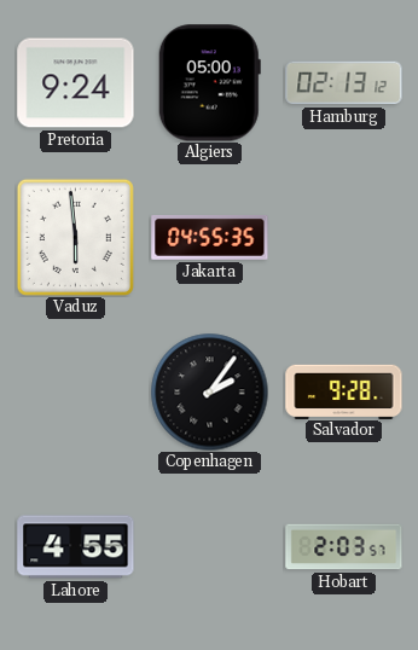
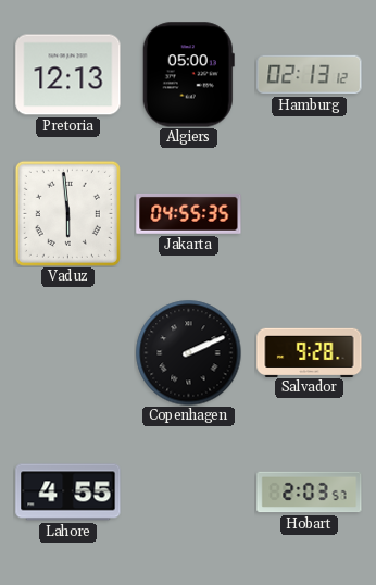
Pretoria: 9:24 -> 12:13 (68, 75)
Copenhagen: 2:06 -> 2:11 (188, 352)
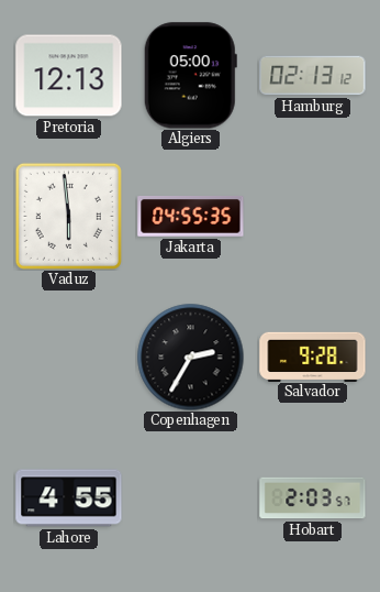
Copenhagen: 2:11 -> 2:35 (190, 357)
